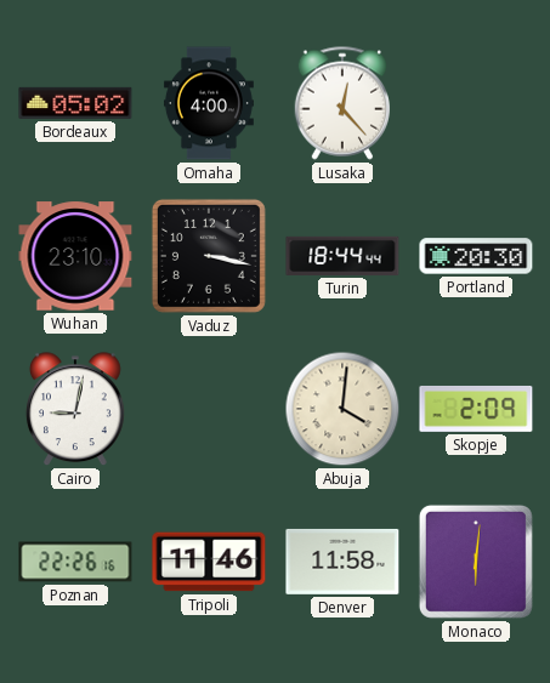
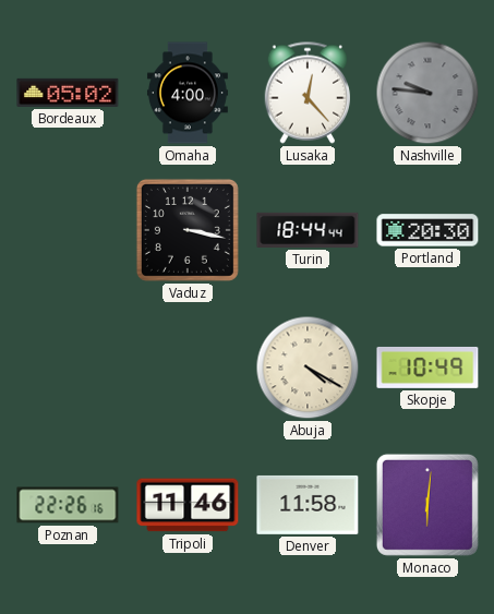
Nashville: none -> 9:46 (427, 93)
Wuhan: 23:10 -> none (75, 256)
Cairo: 9:02 -> none (75, 410)
Abuja: 4:01 -> 4:20 (308, 368)
Skopje: 2:09 -> 10:49 (427, 368)
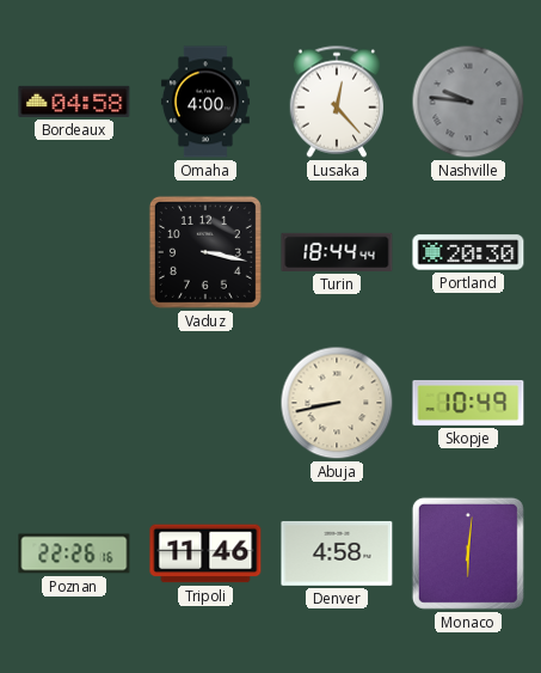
Bordeaux: 05:02 -> 04:58 (74, 102)
Abuja: 4:20 -> 8:43 (337, 403)
Denver: 11:58 -> 4:58 (337, 553)
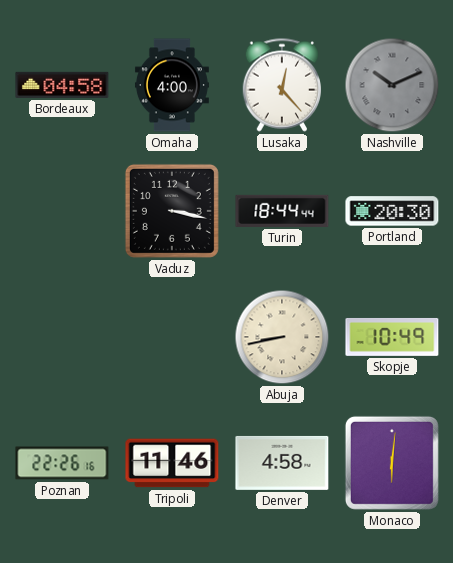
Nashville: 9:46 -> 10:11 (392, 85)
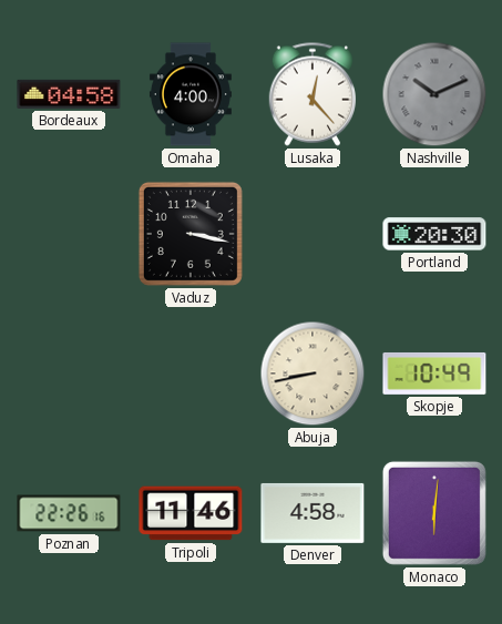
Turin: 18:44 -> none (282, 211)
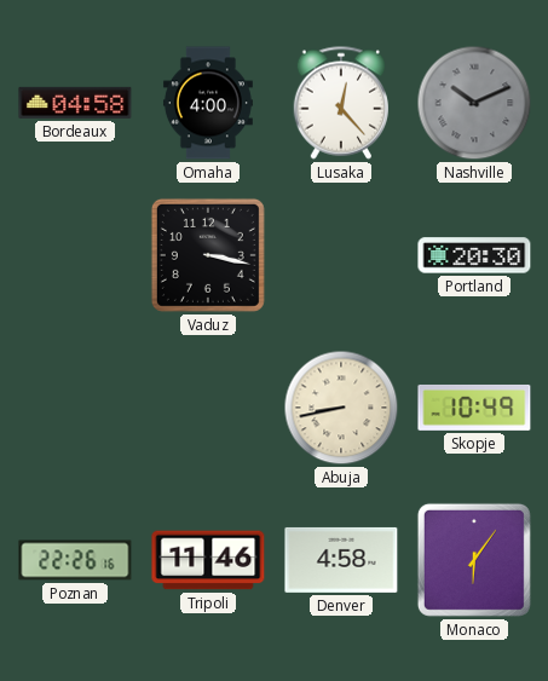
Monaco: 6:01 -> 6:06 (474, 560)
